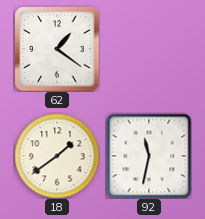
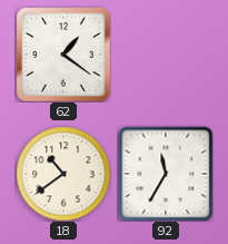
18: 1:39 -> 10:39 (63, 174)
92: 11:32 -> 11:35 (166, 174)
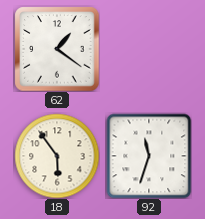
18: 10:39 -> 5:54 (57, 156)
92: 11:35 -> 11:33 (149, 156)
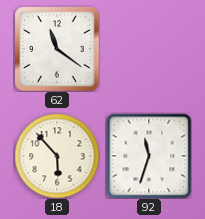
62: 1:21 -> 11:21 (57, 49)
18: 5:54 -> 5:53 (57, 156)
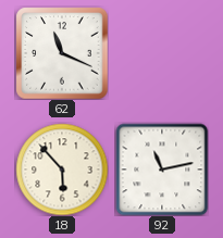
62: 11:21 -> 11:19 (62, 53)
92: 11:33 -> 11:13 (162, 170)
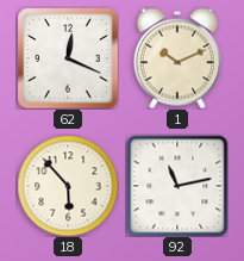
62: 11:19 -> 12:19 (68, 58)
1: none -> 10:11 (177, 58)
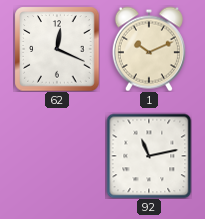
18: 5:53 -> none (68, 186)
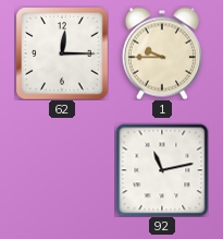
62: 12:19 -> 12:15 (62, 53)
1: 10:11 -> 9:45 (162, 53)
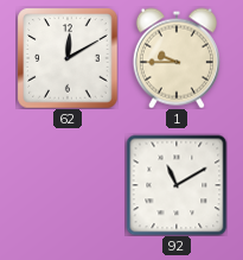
62: 12:15 -> 12:10 (68, 58)
92: 11:13 -> 11:10 (177, 185)
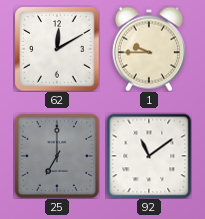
25: none -> 7:00 (57, 156)
92: 11:10 -> 11:09 (149, 156)
